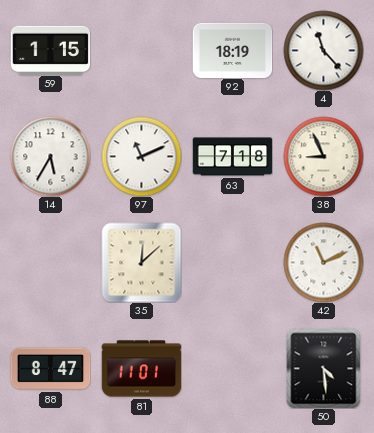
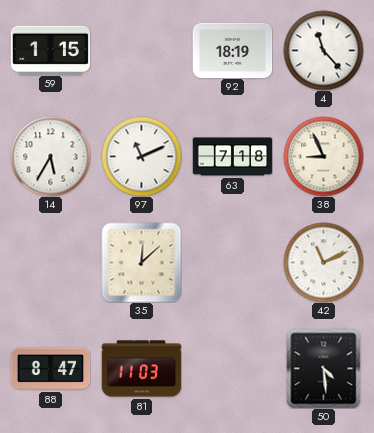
81: 11:01 -> 11:03 (141, 369)
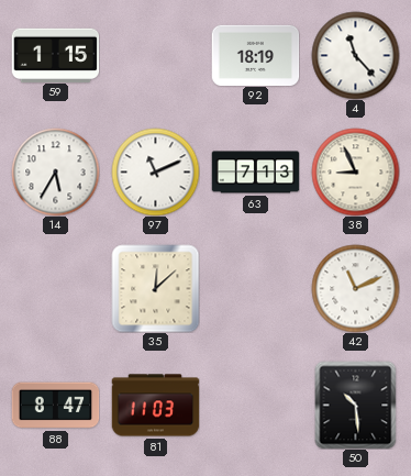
63: 7:18 -> 7:13 (255, 173)
50: 4:29 -> 10:29 (356, 405)
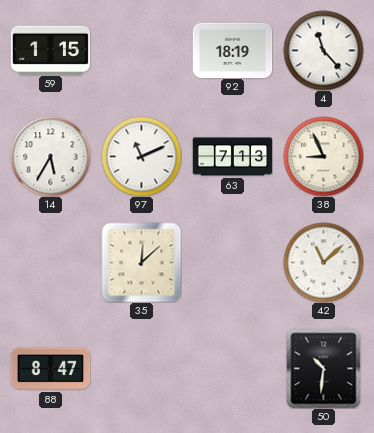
42: 11:11 -> 11:08 (323, 262)
81: 11:03 -> none (155, 406)
50: 10:29 -> 10:31 (324, 368)
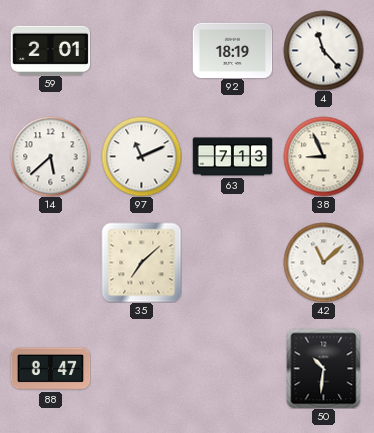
59: 1:15 -> 2:01 (50, 50)
14: 5:35 -> 5:38 (50, 156)
35: 12:08 -> 7:08 (141, 262)
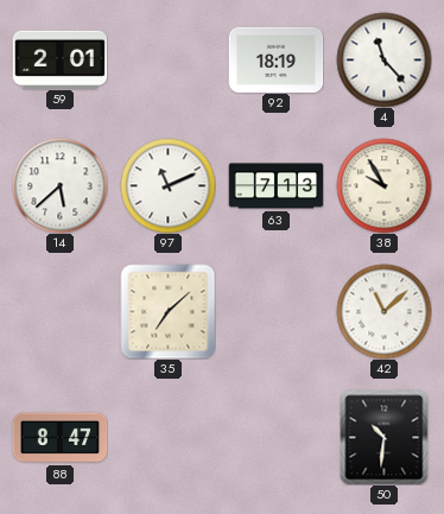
38: 8:56 -> 9:55 (383, 185)
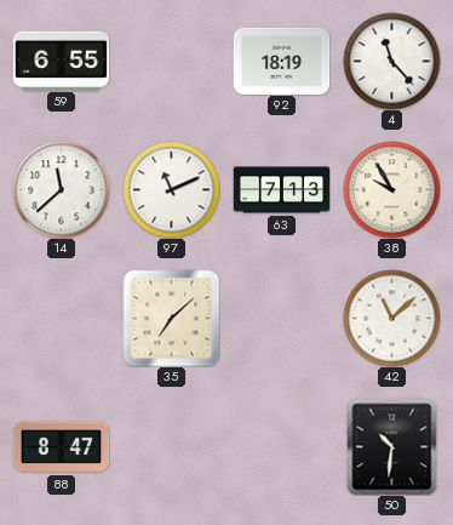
59: 2:01 -> 6:55 (61, 61)
14: 5:38 -> 11:38 (61, 189)
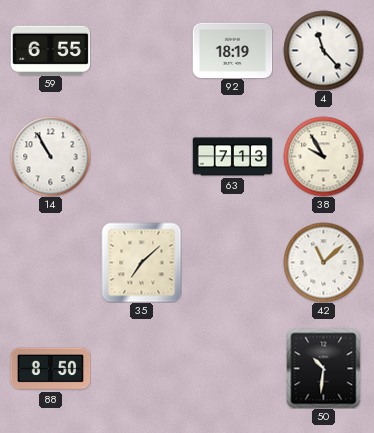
14: 11:38 -> 10:55 (50, 156)
97: 11:11 -> none (171, 189)
88: 8:47 -> 8:50 (50, 369)
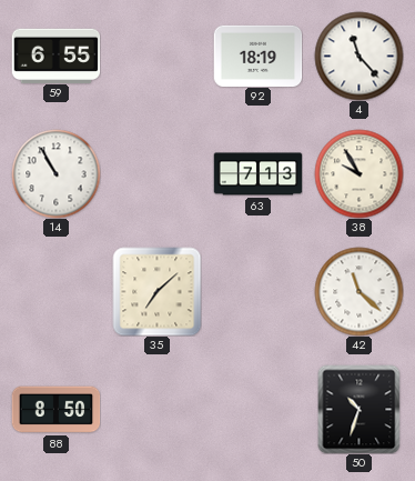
42: 11:08 -> 11:22 (358, 291)
50: 10:31 -> 10:33 (360, 409)
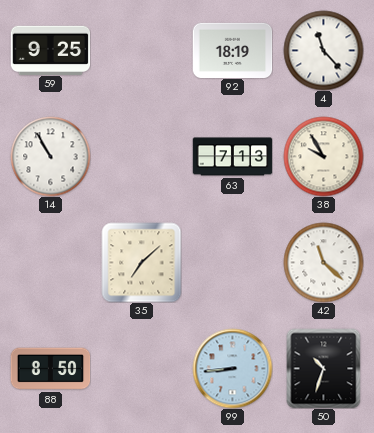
59: 6:55 -> 9:25 (50, 50)
99: none -> 8:44 (232, 368)
